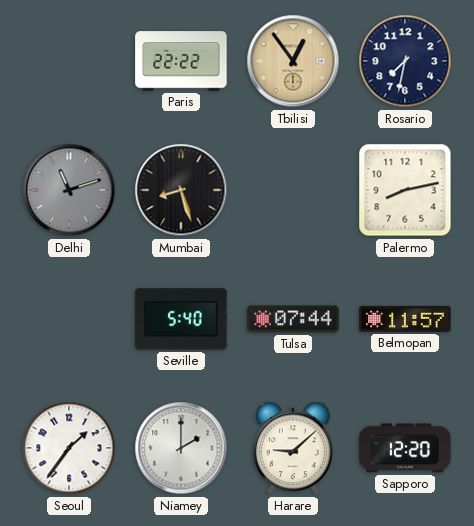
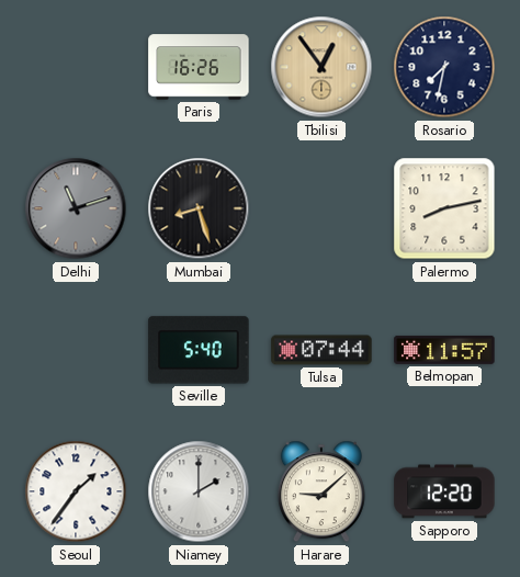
Paris: 22:22 -> 16:26 (199, 67)
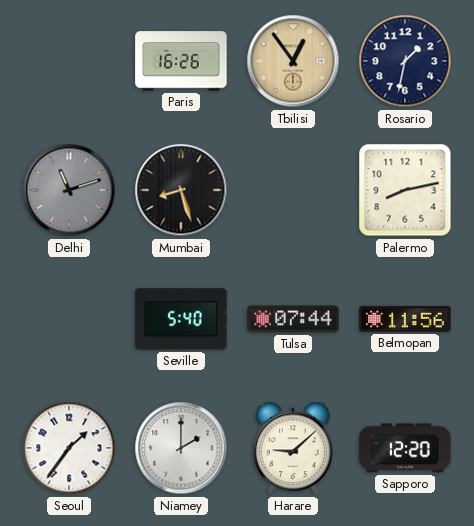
Rosario: 7:32 -> 1:32 (405, 61)
Belmopan: 11:57 -> 11:56 (405, 319)
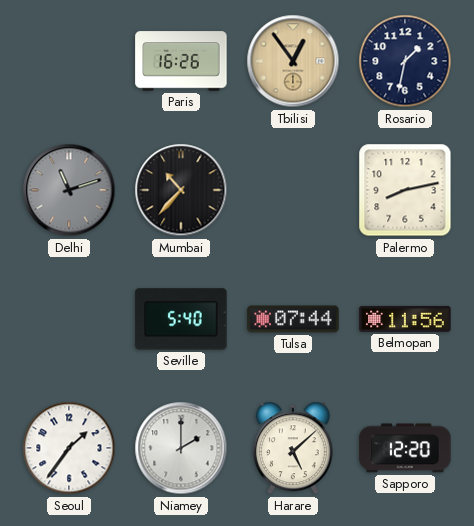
Mumbai: 8:27 -> 10:37 (181, 190)
Harare: 9:08 -> 5:08 (293, 448)
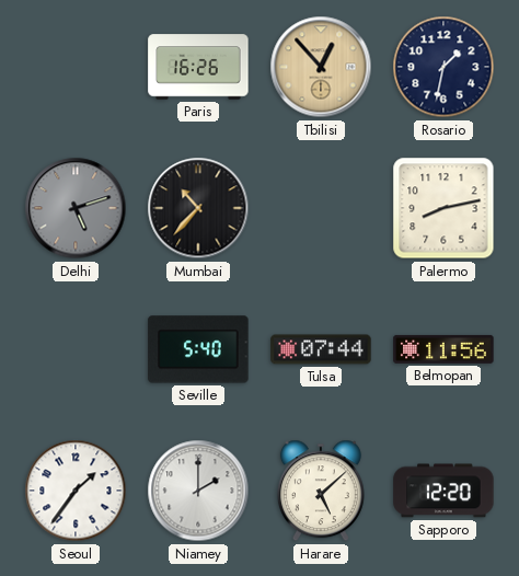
Tbilisi: 12:54 -> 12:53 (321, 67)
Delhi: 11:12 -> 5:12 (76, 208)
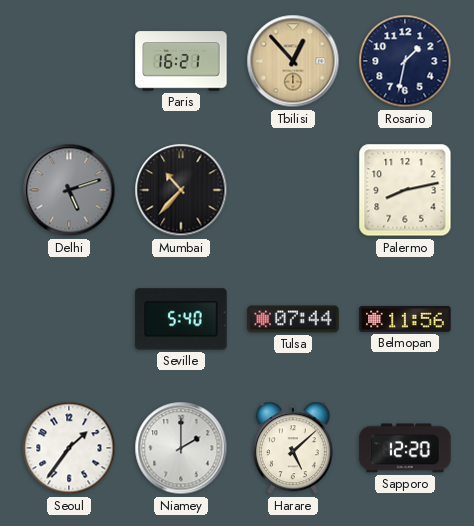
Paris: 16:26 -> 16:21 (181, 61)
